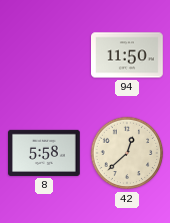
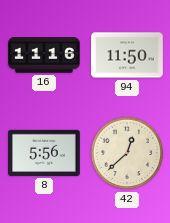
16: none -> 11:16 (45, 55)
8: 5:58 -> 5:56 (45, 153)
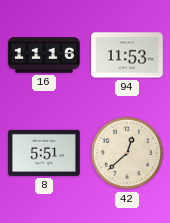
94: 11:50 -> 11:53 (128, 55)
8: 5:56 -> 5:51 (45, 153)
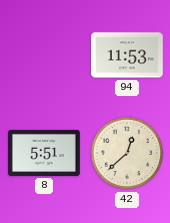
16: 11:16 -> none (45, 55)
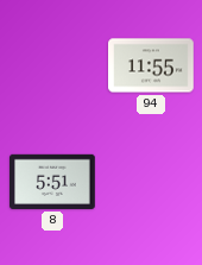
94: 11:53 -> 11:55 (152, 65)
42: 12:38 -> none (127, 153)
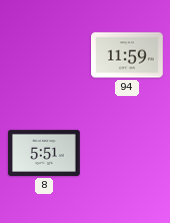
94: 11:55 -> 11:59 (128, 55)
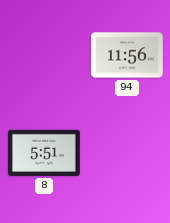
94: 11:59 -> 11:56 (128, 55)
